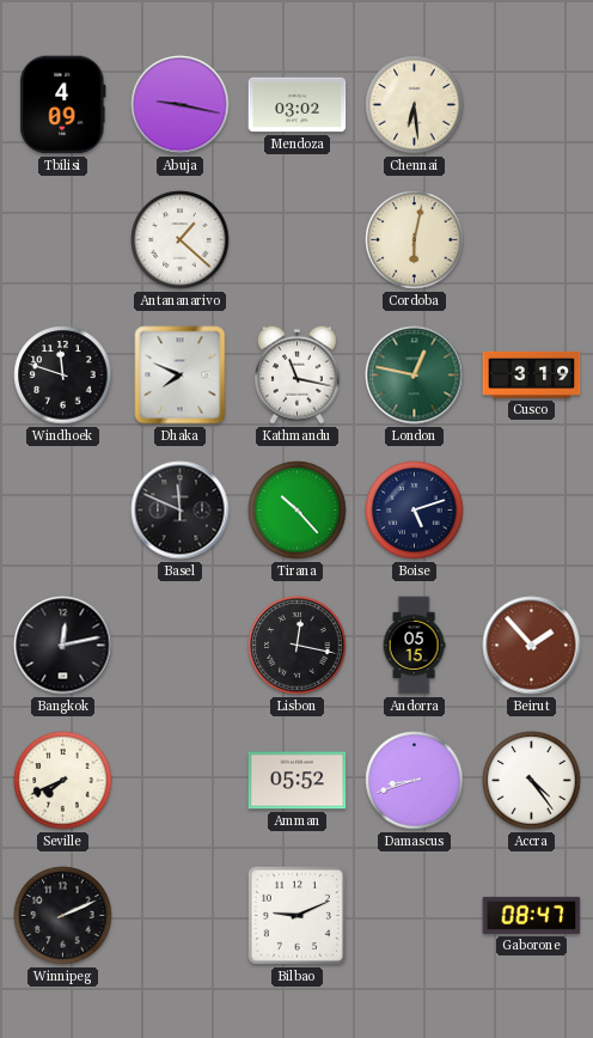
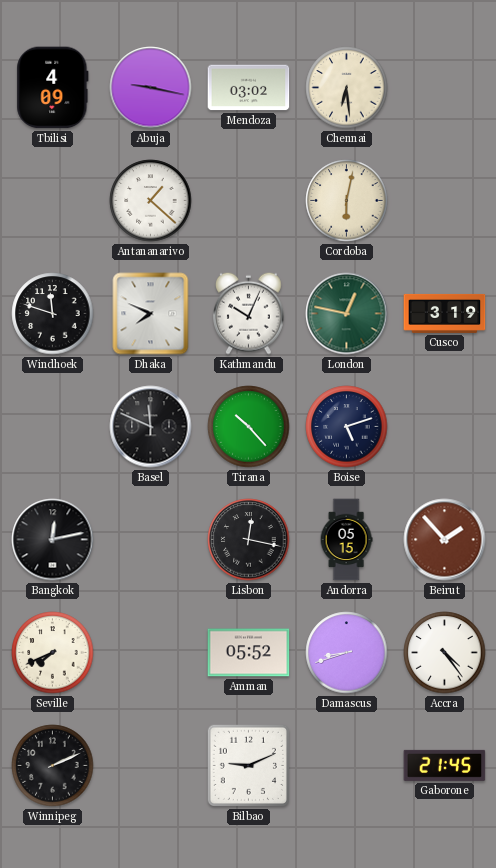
Kathmandu: 11:17 -> 10:04 (249, 313)
Gaborone: 08:47 -> 21:45 (445, 765)
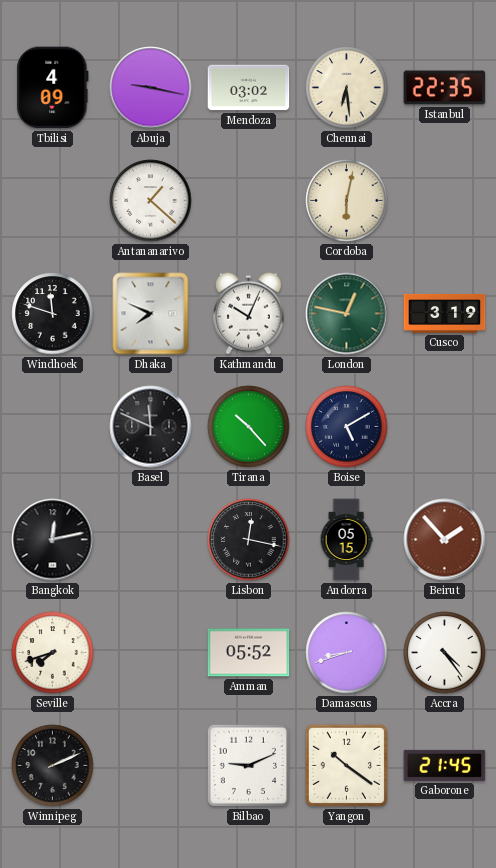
Istanbul: none -> 22:35 (445, 88)
Boise: 5:12 -> 5:10 (347, 427)
Seville: 7:41 -> 7:42 (53, 653)
Yangon: none -> 10:21 (346, 765)
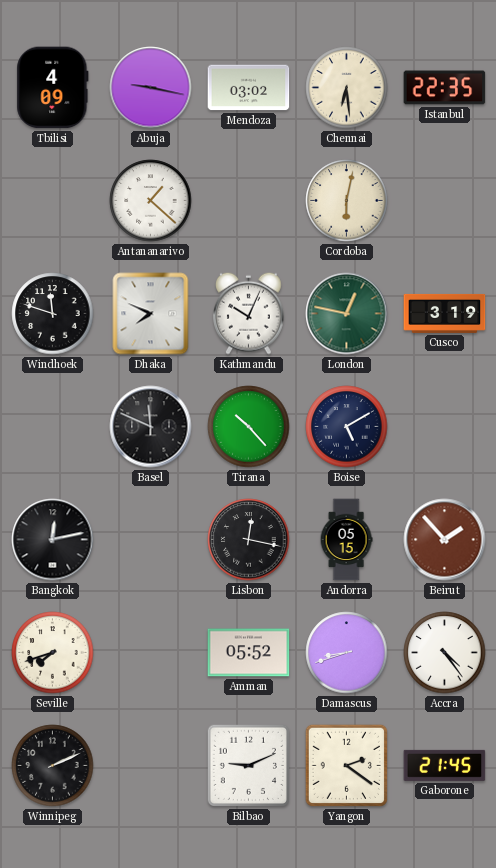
Yangon: 10:21 -> 2:21 (346, 765)
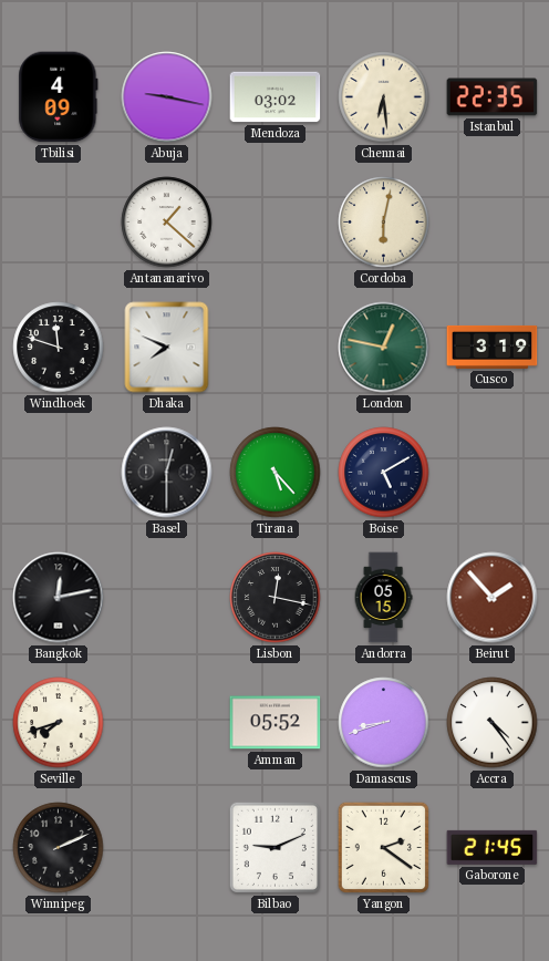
Kathmandu: 10:04 -> none (249, 313)
Basel: 11:49 -> 12:30 (167, 473)
Tirana: 10:23 -> 5:23 (276, 473)
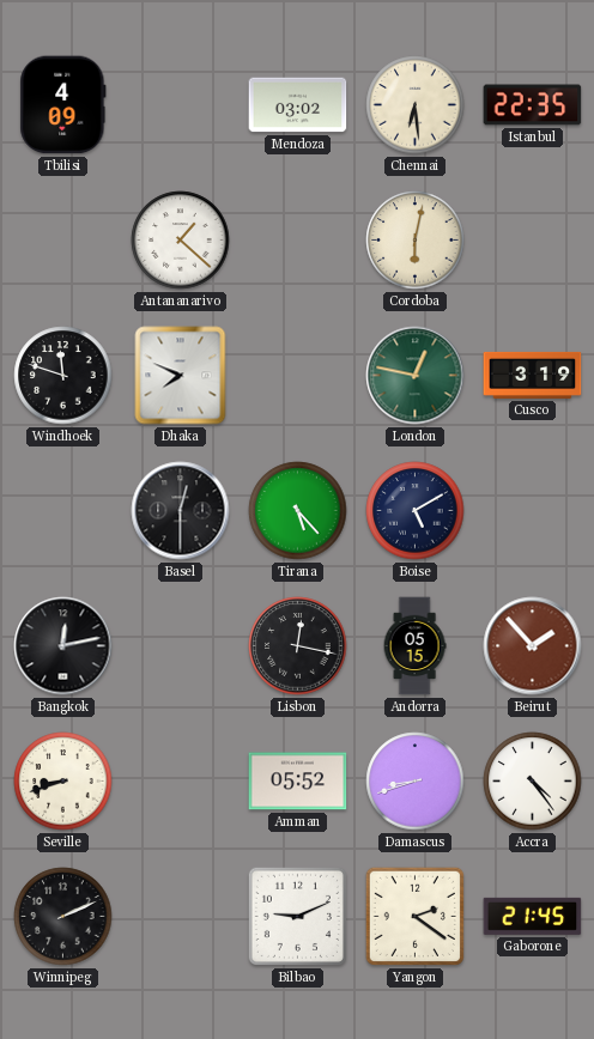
Abuja: 9:17 -> none (167, 97)
Seville: 7:42 -> 8:42 (63, 782)
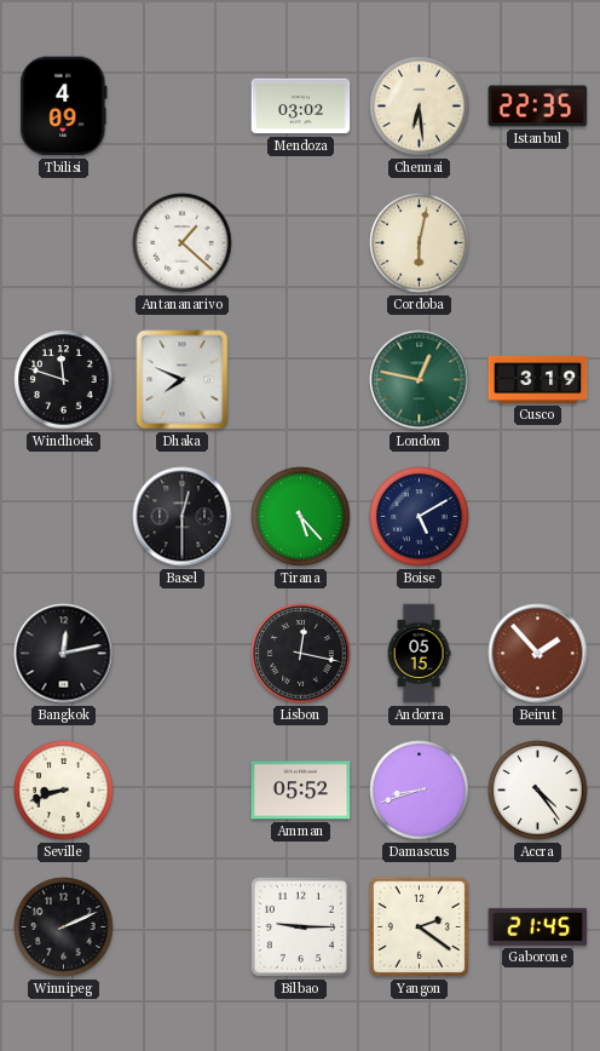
Bilbao: 9:11 -> 9:15 (300, 926)
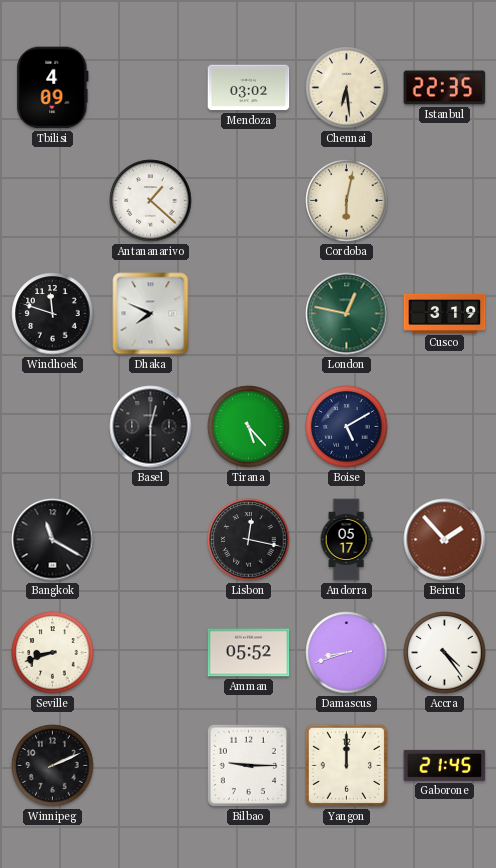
Bangkok: 12:13 -> 11:20 (53, 540)
Andorra: 05:15 -> 05:17 (346, 540)
Yangon: 2:21 -> 12:00 (346, 765)
